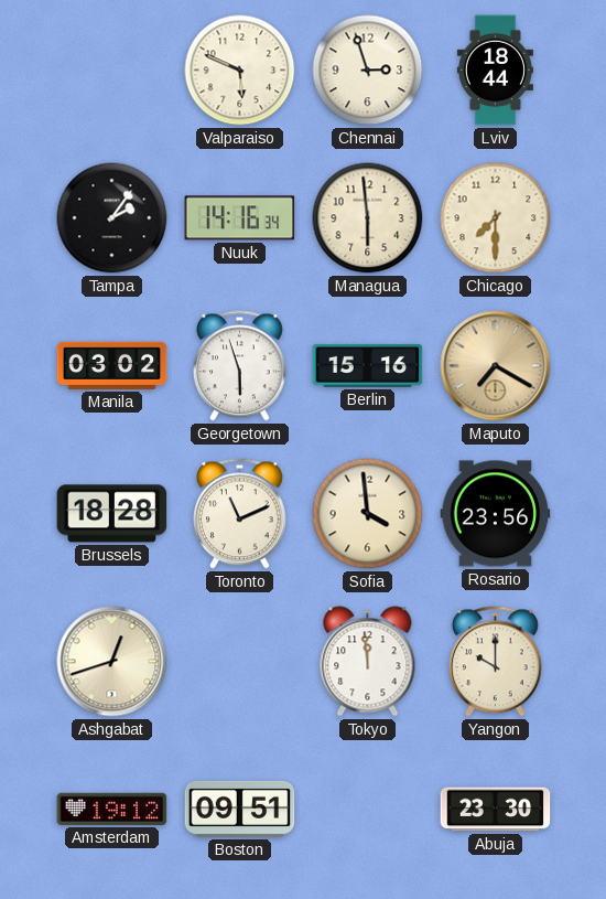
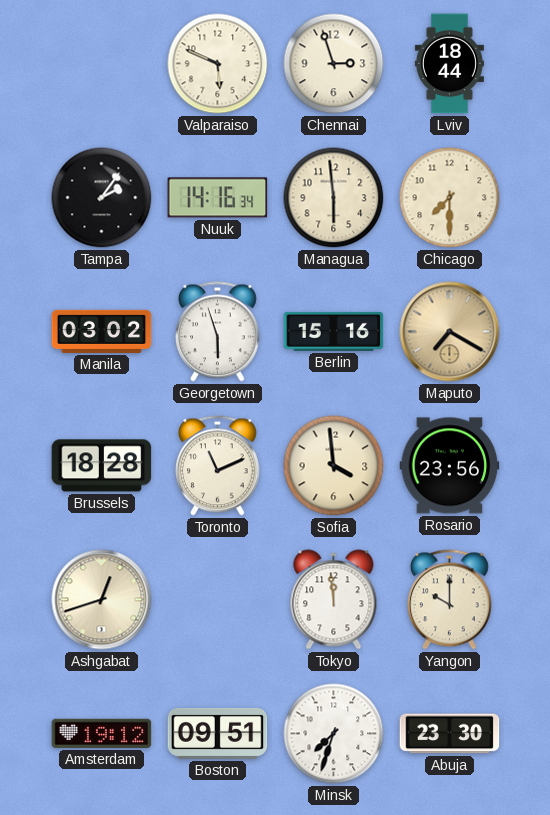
Minsk: none -> 7:33 (334, 734)
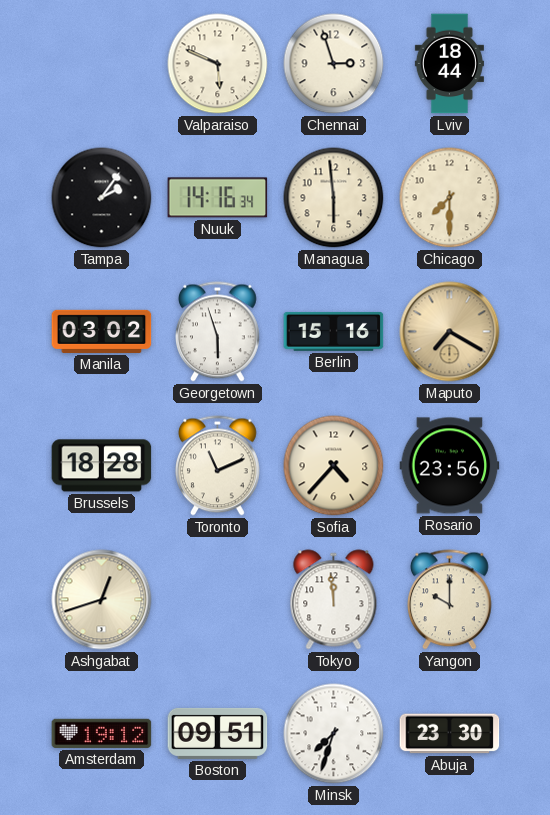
Sofia: 3:59 -> 4:37 (334, 466)
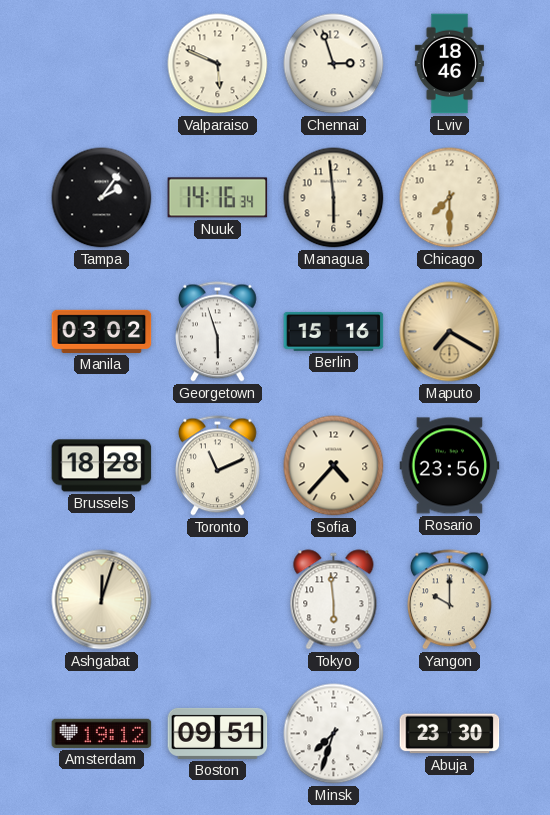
Lviv: 18:44 -> 18:46 (449, 64)
Ashgabat: 12:42 -> 12:03 (102, 600)
Tokyo: 11:59 -> 5:59 (334, 600)
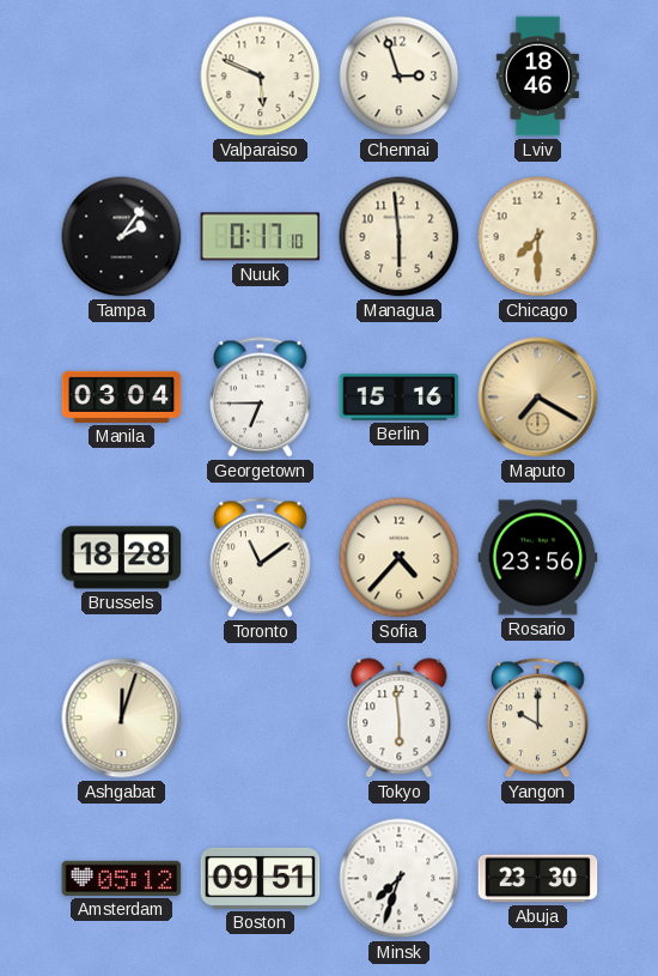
Nuuk: 14:16 -> 0:17 (261, 237)
Manila: 03:02 -> 03:04 (122, 396)
Georgetown: 5:57 -> 6:45 (261, 398)
Toronto: 11:11 -> 11:09 (261, 558)
Amsterdam: 19:12 -> 05:12 (122, 878)
